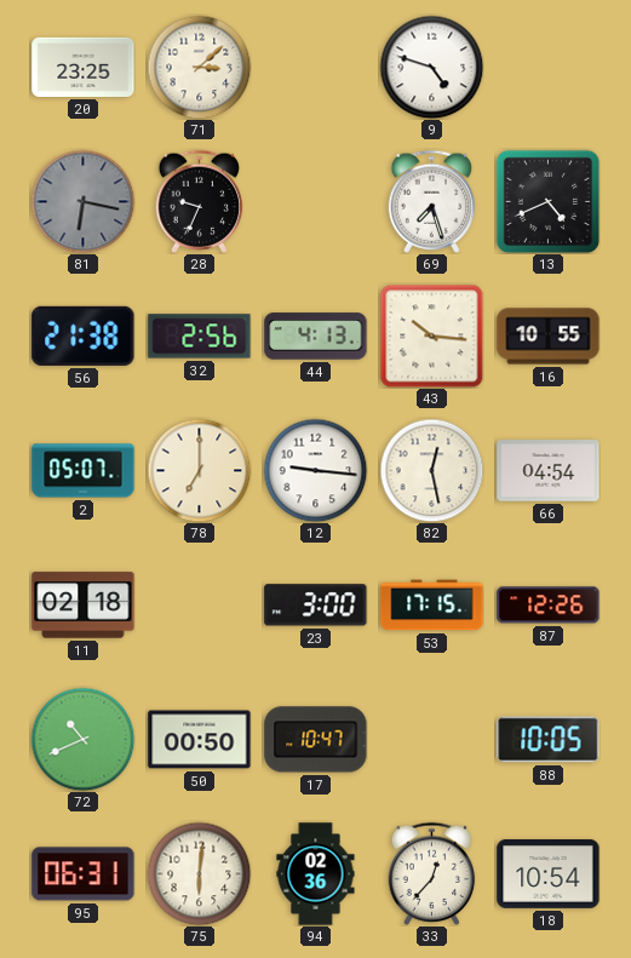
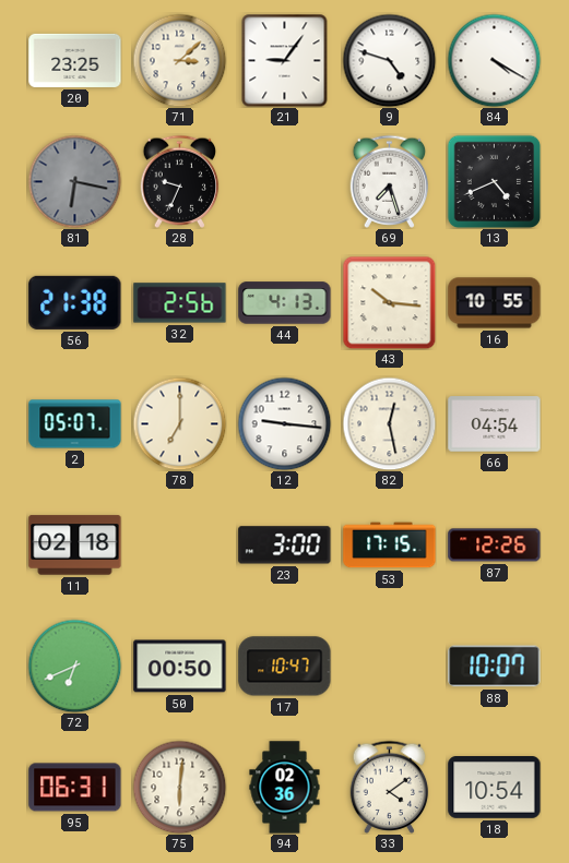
21: none -> 9:06 (285, 60)
84: none -> 4:20 (494, 60)
72: 10:41 -> 6:41 (74, 666)
88: 10:05 -> 10:07 (495, 667)
33: 12:37 -> 4:09 (390, 787)
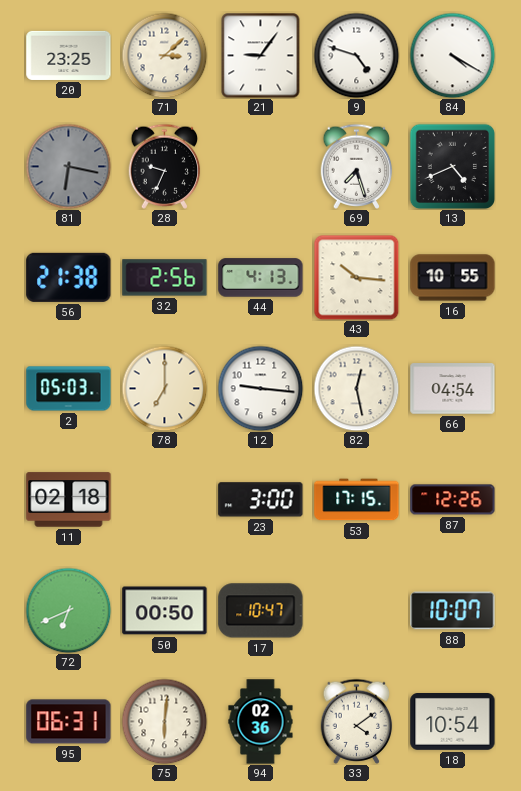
2: 05:07 -> 05:03 (69, 389)
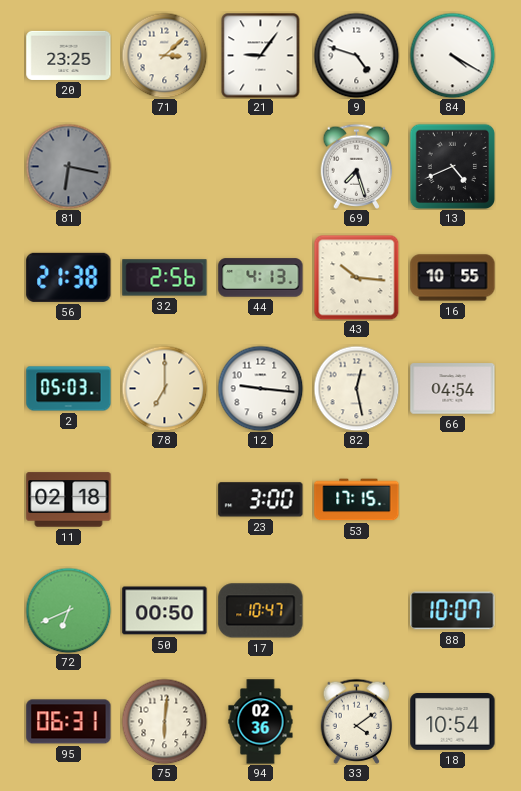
28: 9:34 -> none (165, 166)
87: 12:26 -> none (453, 500)
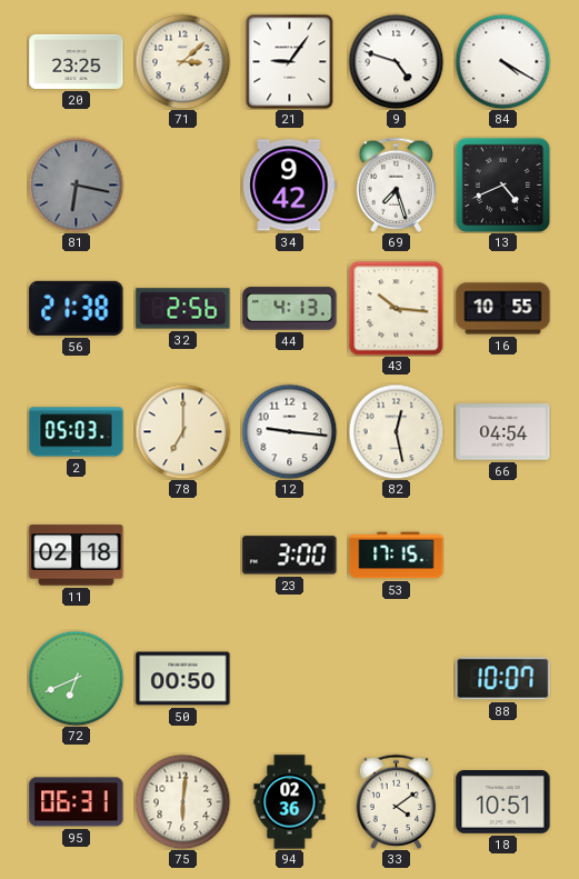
34: none -> 9:42 (290, 186)
17: 10:47 -> none (261, 611)
18: 10:54 -> 10:51 (503, 802)
